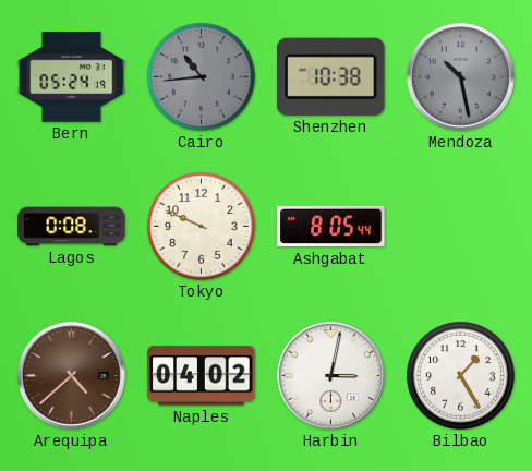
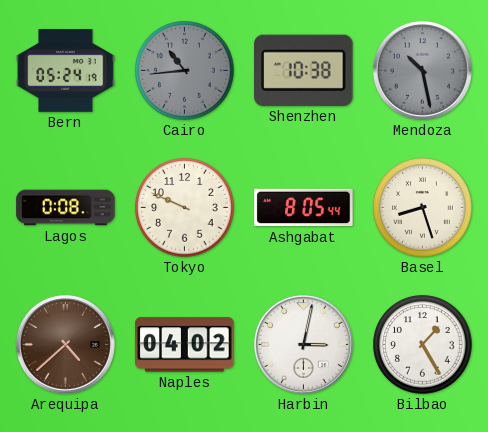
Basel: none -> 8:27 (423, 208)
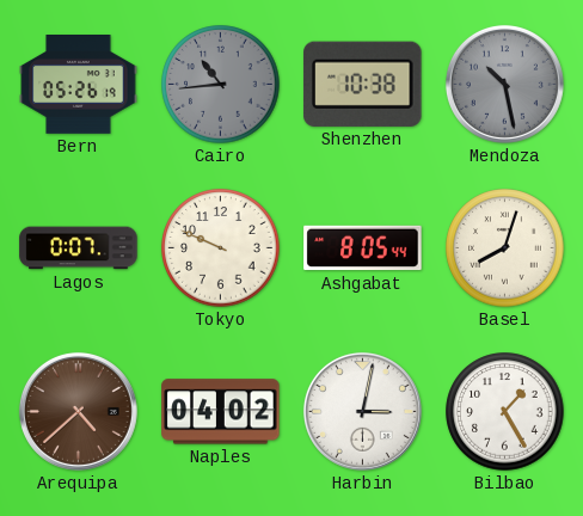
Bern: 05:24 -> 05:26 (79, 85)
Lagos: 0:08 -> 0:07 (79, 248)
Basel: 8:27 -> 8:03 (505, 248)
